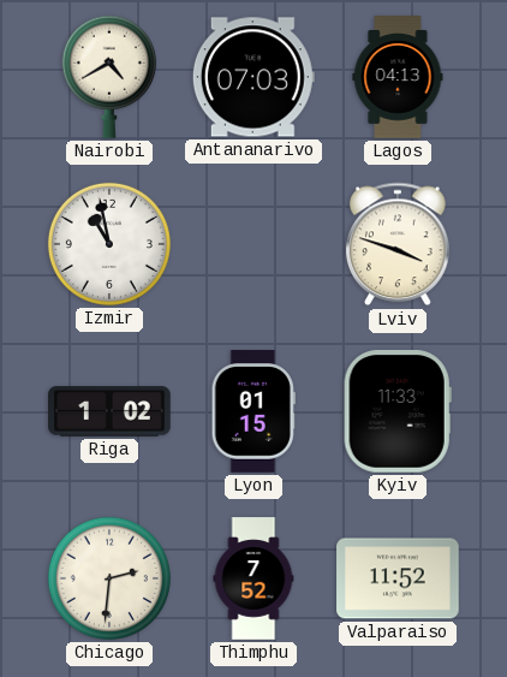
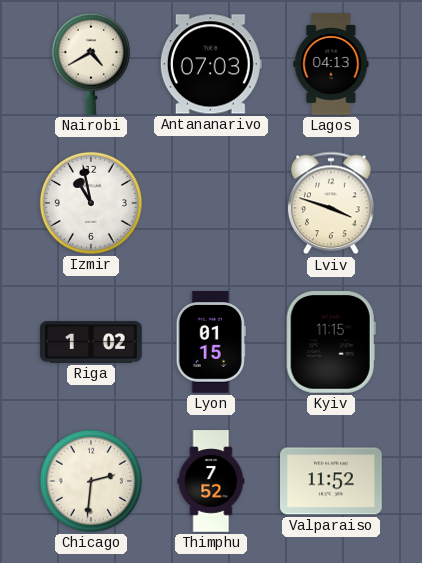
Kyiv: 11:33 -> 11:15 (331, 343)
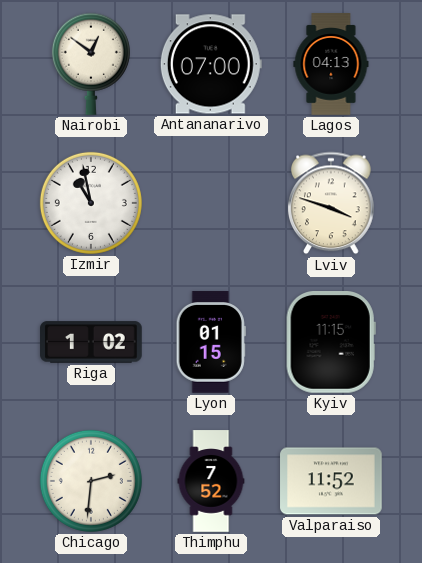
Nairobi: 4:40 -> 12:51 (91, 64)
Antananarivo: 07:03 -> 07:00 (211, 64)
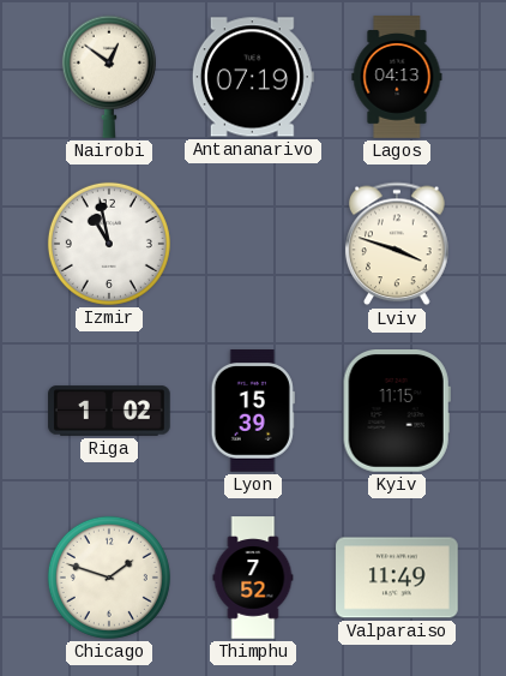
Antananarivo: 07:00 -> 07:19 (253, 77)
Lyon: 01:15 -> 15:39 (253, 411)
Chicago: 2:31 -> 1:48 (109, 578)
Valparaiso: 11:52 -> 11:49 (397, 578)
